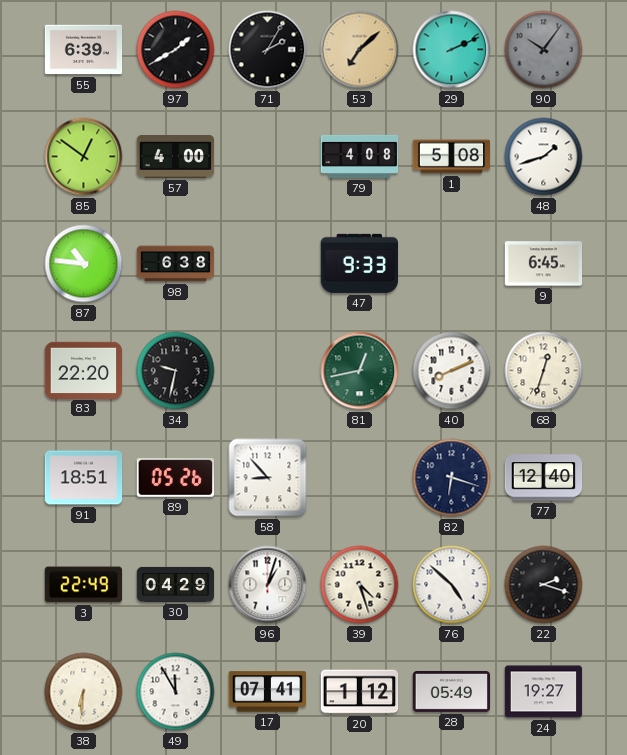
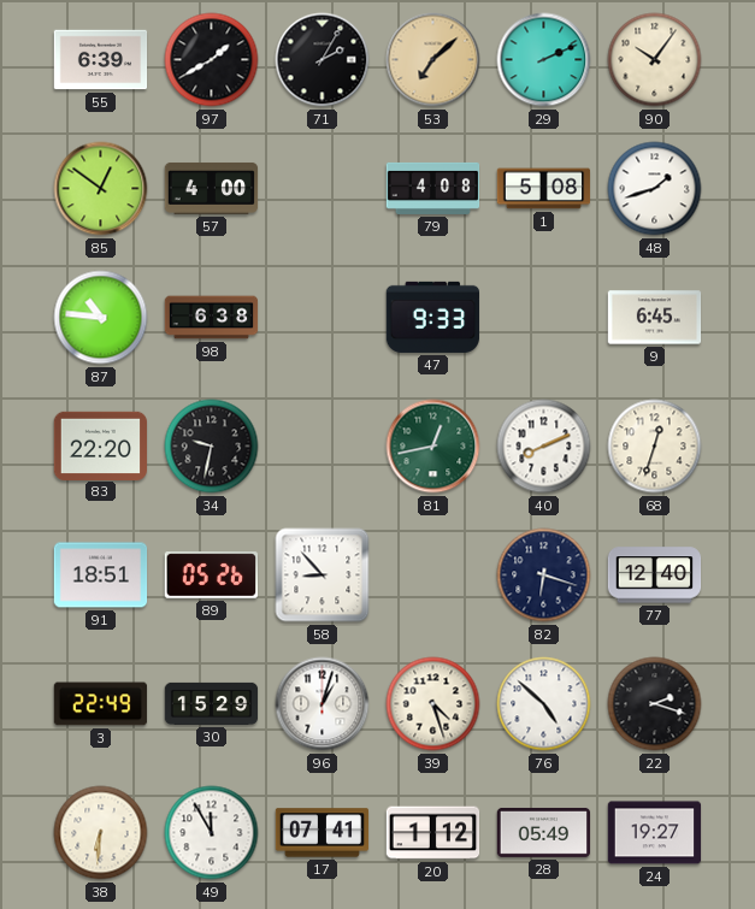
90 dial: grey -> cream (655, 60)
30: 04:29 -> 15:29 (212, 703)
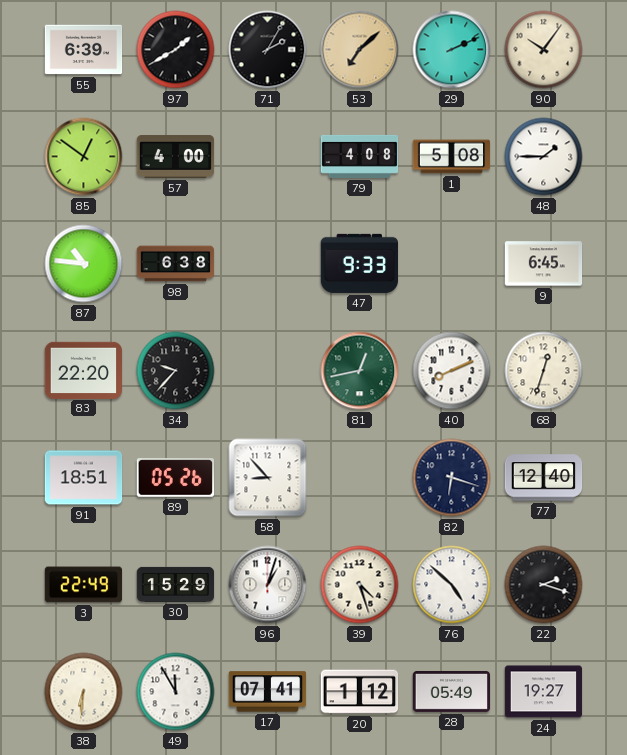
48: 1:42 -> 1:45 (544, 157)
34: 9:32 -> 9:37 (176, 371)
